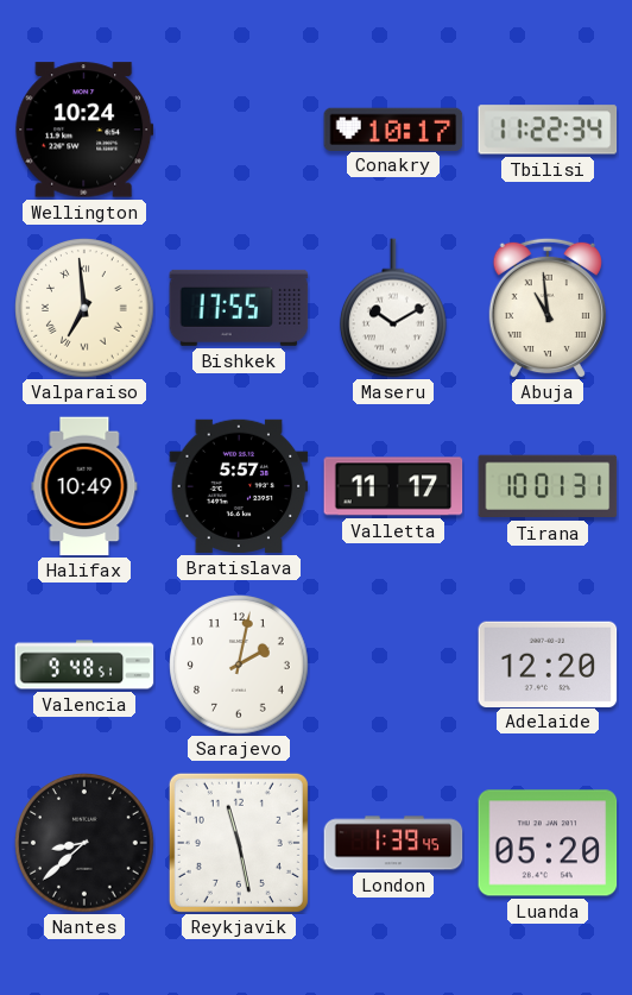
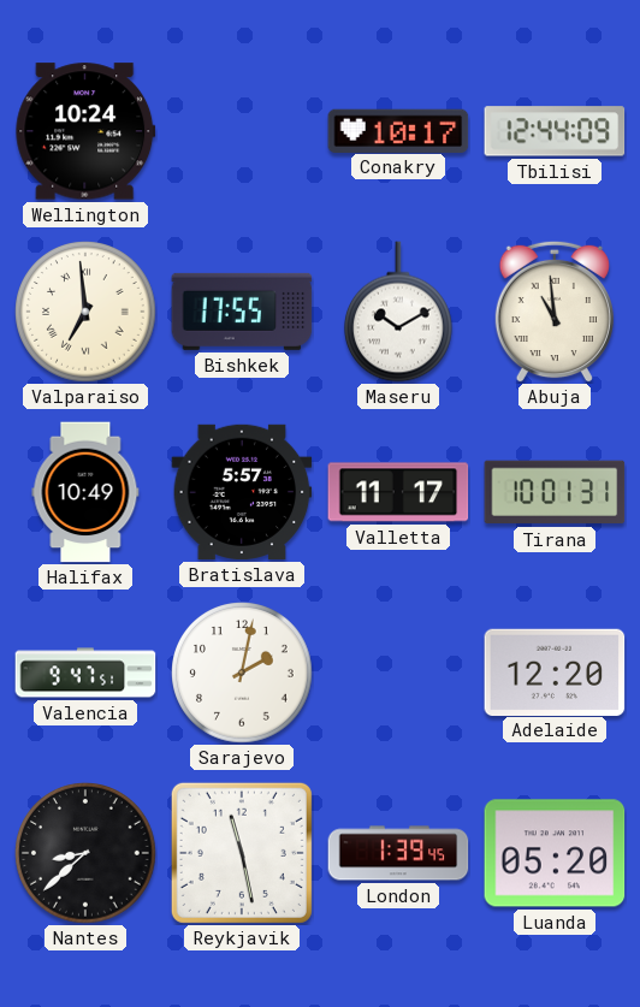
Tbilisi: 11:22 -> 12:44 (555, 131)
Valencia: 9:48 -> 9:47 (85, 673)
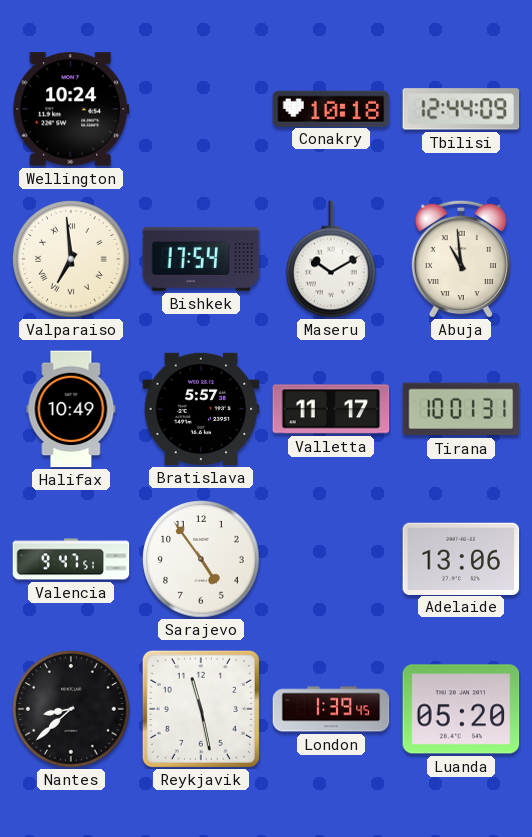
Conakry: 10:17 -> 10:18 (331, 108)
Bishkek: 17:55 -> 17:54 (201, 259)
Sarajevo: 2:02 -> 4:54 (201, 559)
Adelaide: 12:20 -> 13:06 (461, 558)
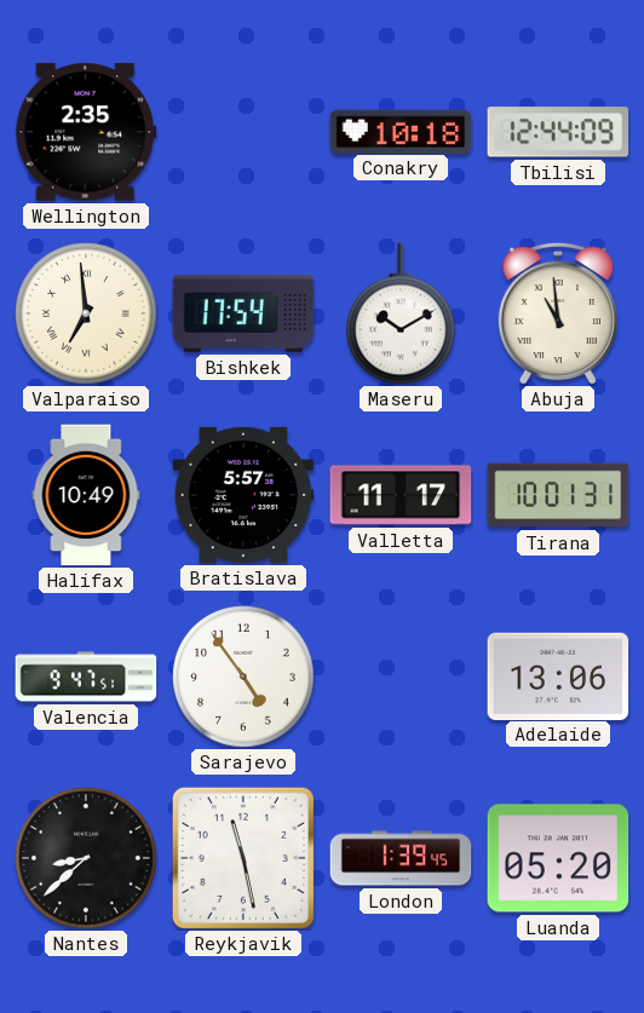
Wellington: 10:24 -> 2:35 (86, 132)
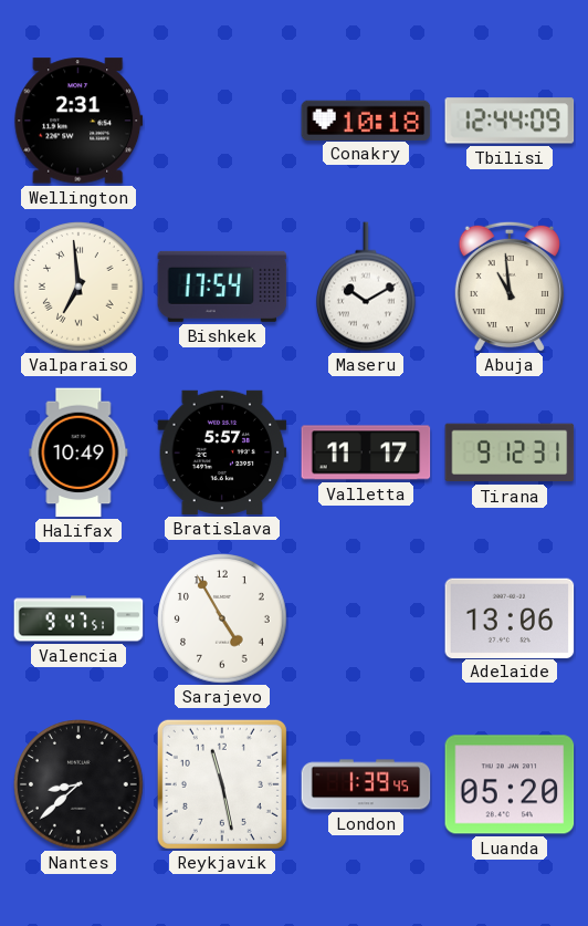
Wellington: 2:35 -> 2:31 (78, 121)
Tirana: 10:01 -> 9:12 (510, 452)
Sarajevo: 4:54 -> 4:55 (222, 618)
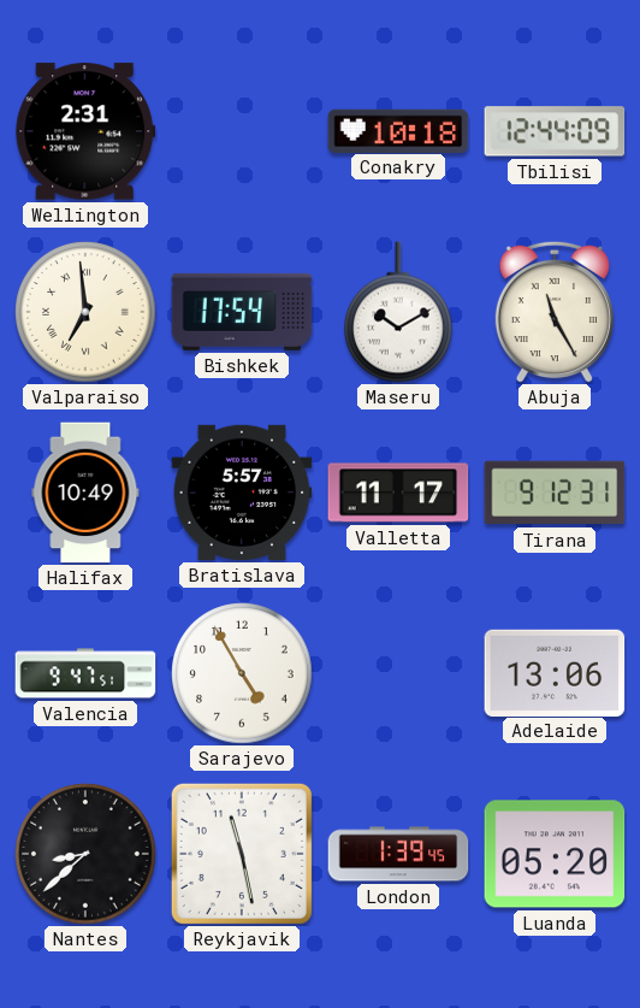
Abuja: 10:59 -> 11:25 (555, 312)
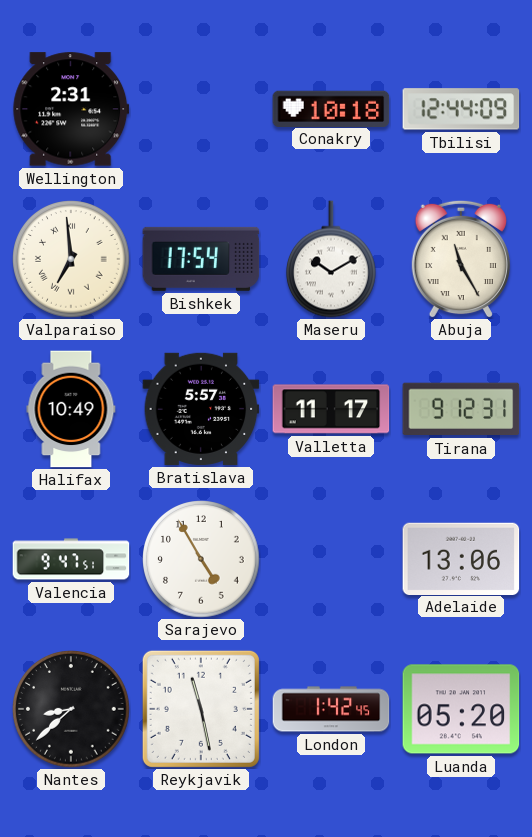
London: 1:39 -> 1:42 (331, 709)
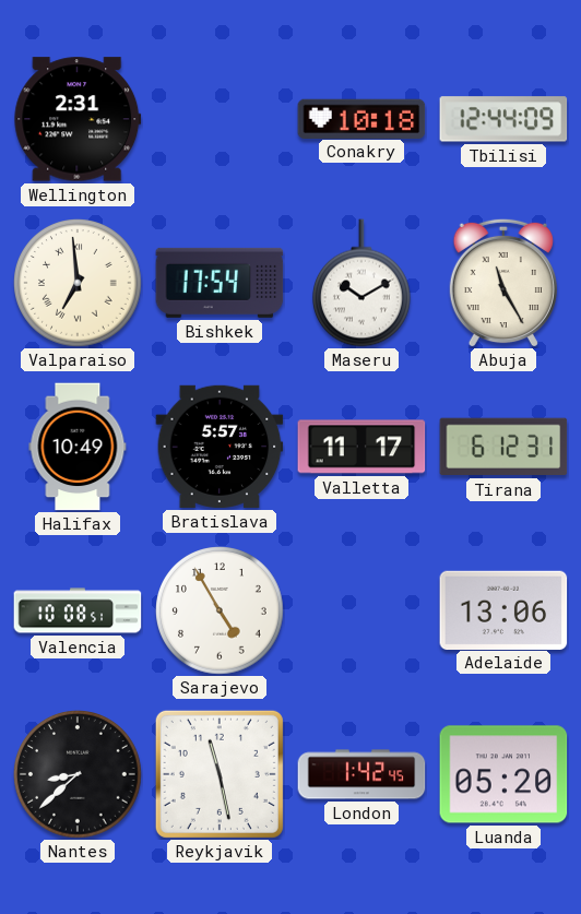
Tirana: 9:12 -> 6:12 (503, 447)
Valencia: 9:47 -> 10:08 (78, 610)
